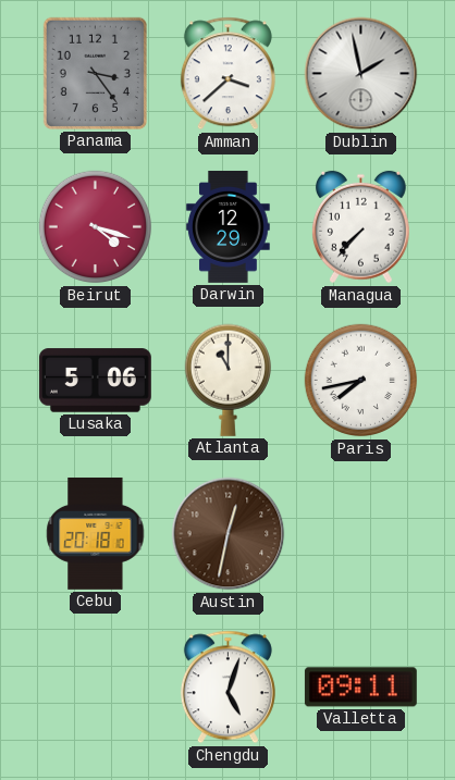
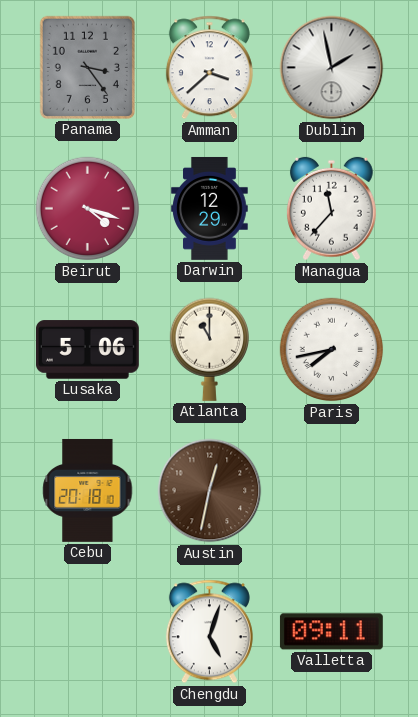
Managua: 7:37 -> 11:37 (331, 209)
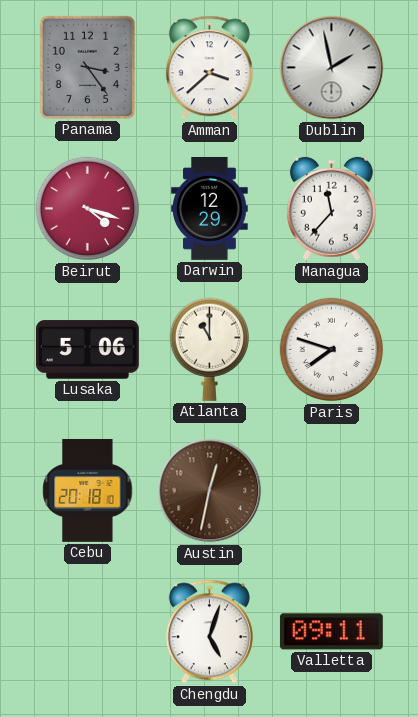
Paris: 7:43 -> 7:48 (332, 350)
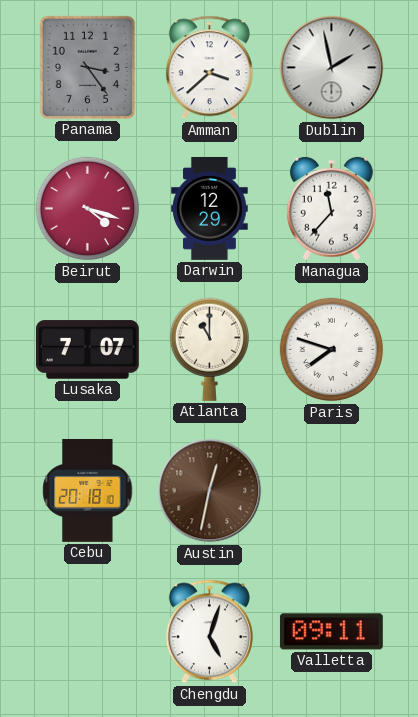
Lusaka: 5:06 -> 7:07 (87, 350)
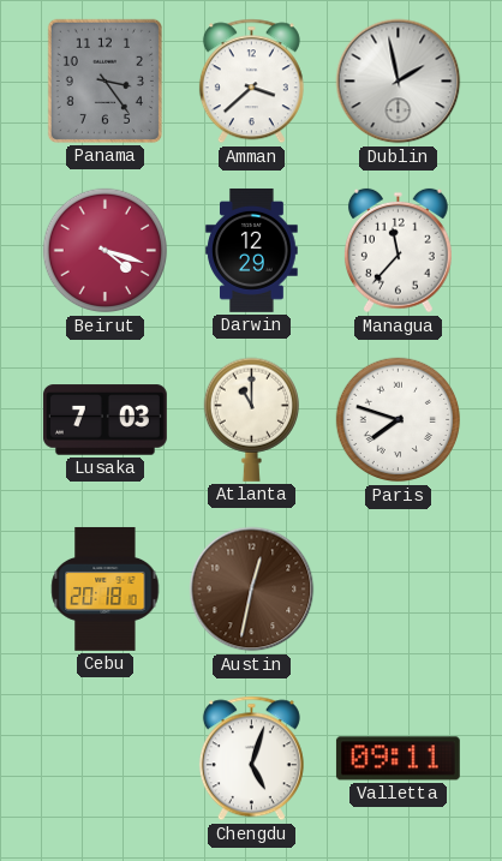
Lusaka: 7:07 -> 7:03 (104, 420)
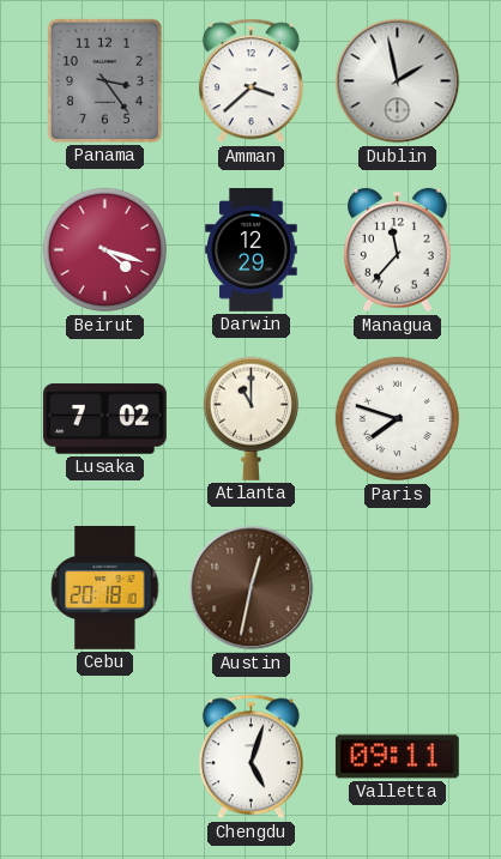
Lusaka: 7:03 -> 7:02 (104, 419)
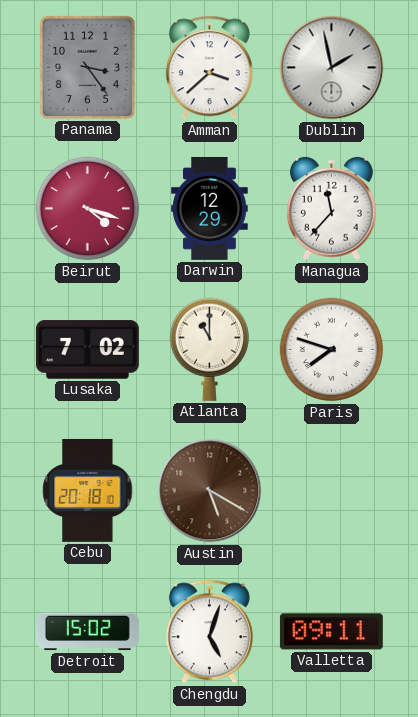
Austin: 12:32 -> 5:20 (210, 491)
Detroit: none -> 15:02 (87, 632)
